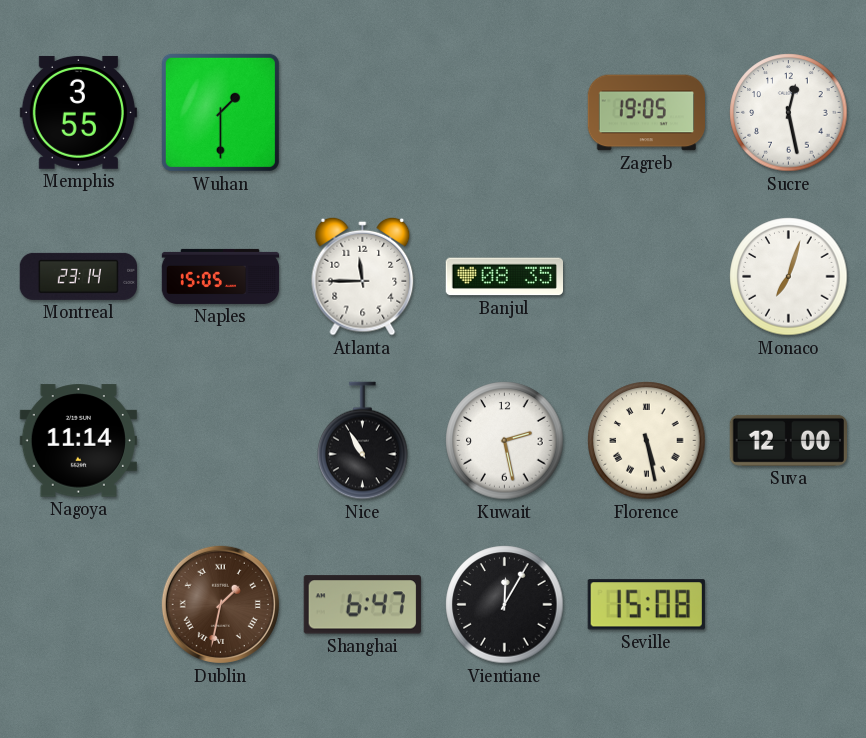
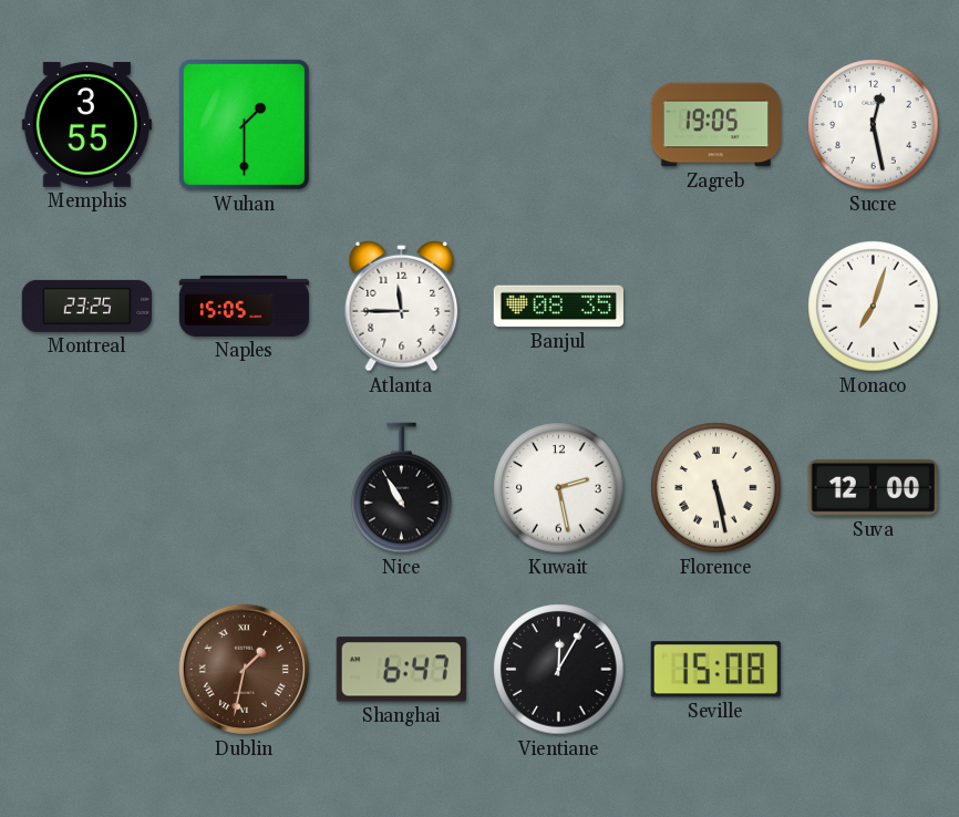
Montreal: 23:14 -> 23:25 (86, 306)
Nagoya: 11:14 -> none (78, 441)
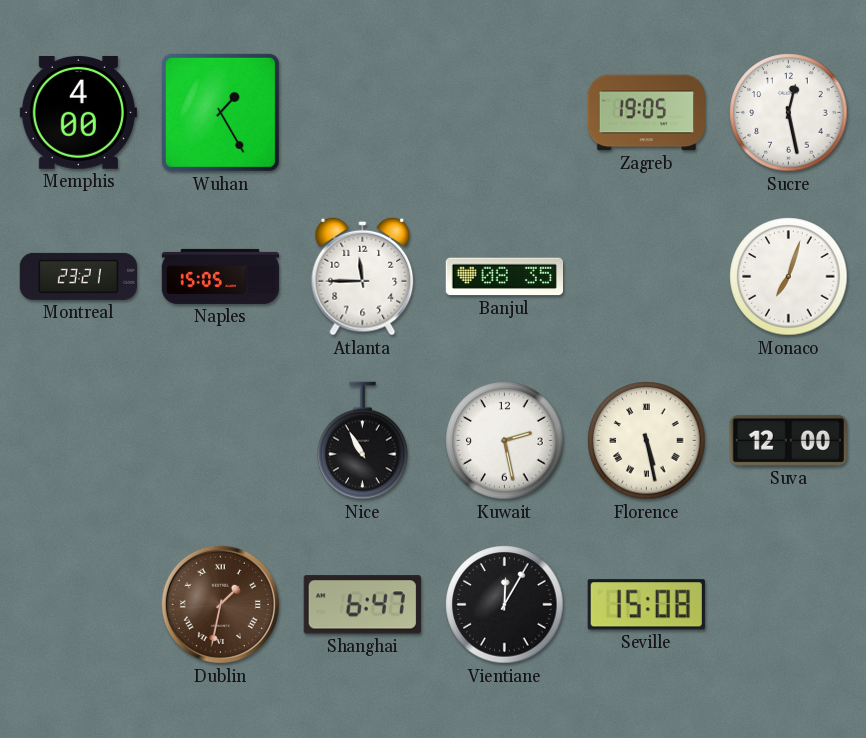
Memphis: 3:55 -> 4:00 (78, 112)
Wuhan: 1:30 -> 1:25 (220, 112)
Montreal: 23:25 -> 23:21 (78, 276)
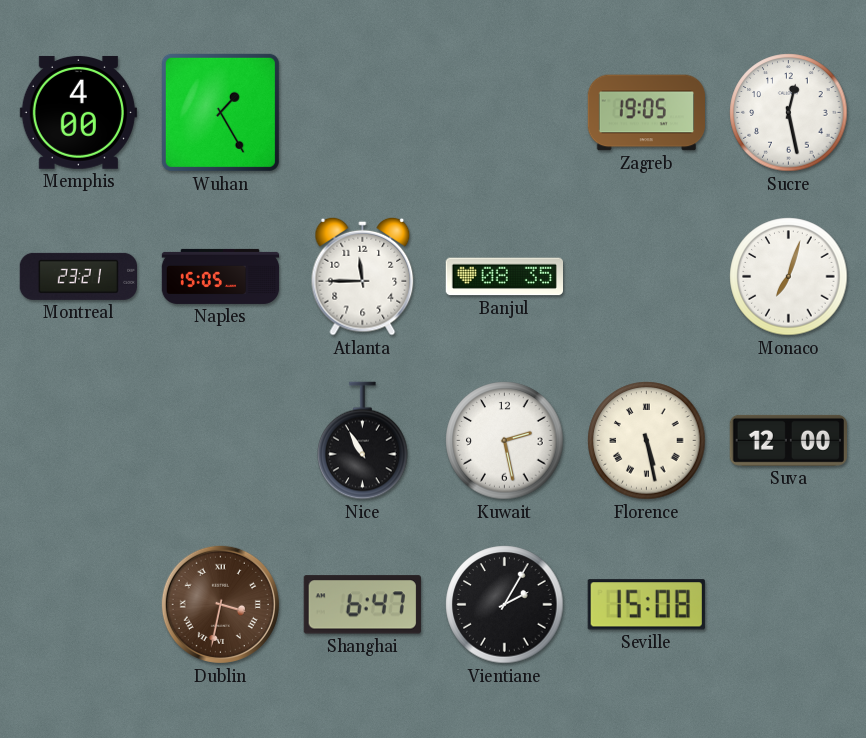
Dublin: 1:32 -> 3:32 (220, 604)
Vientiane: 12:05 -> 2:05 (505, 605)
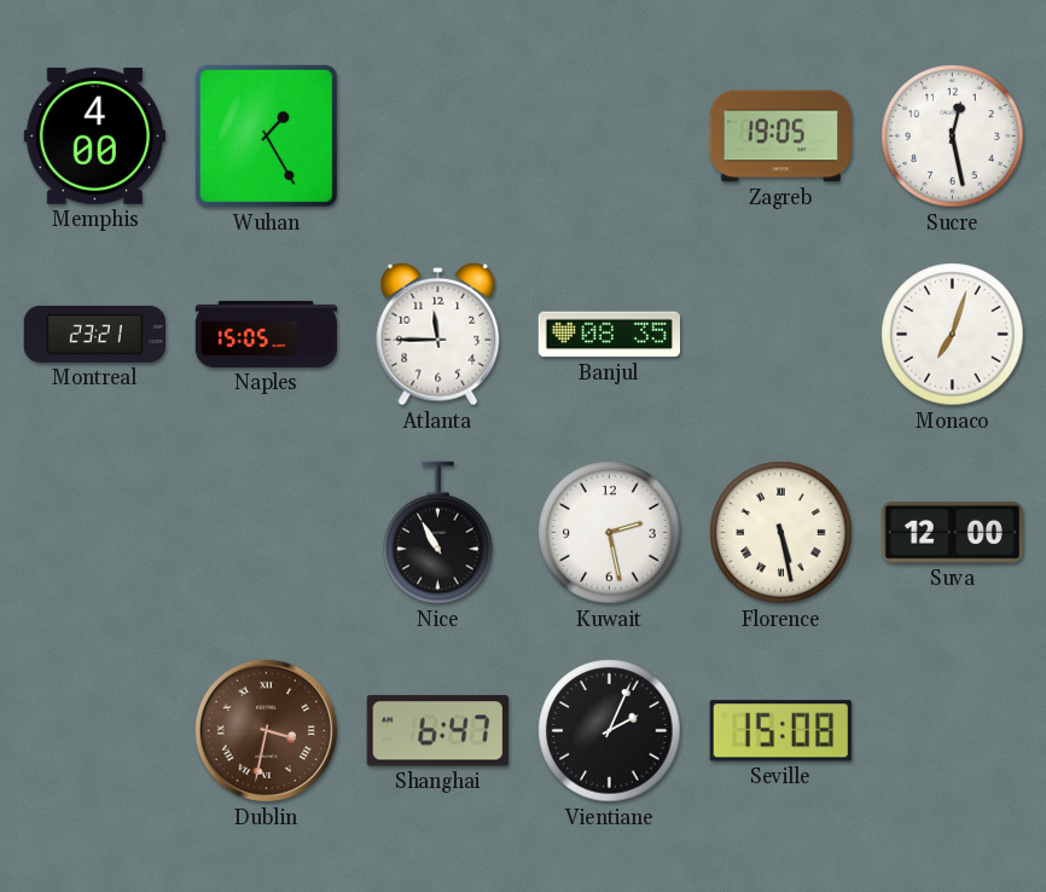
Vientiane: 2:05 -> 2:04 (610, 731)
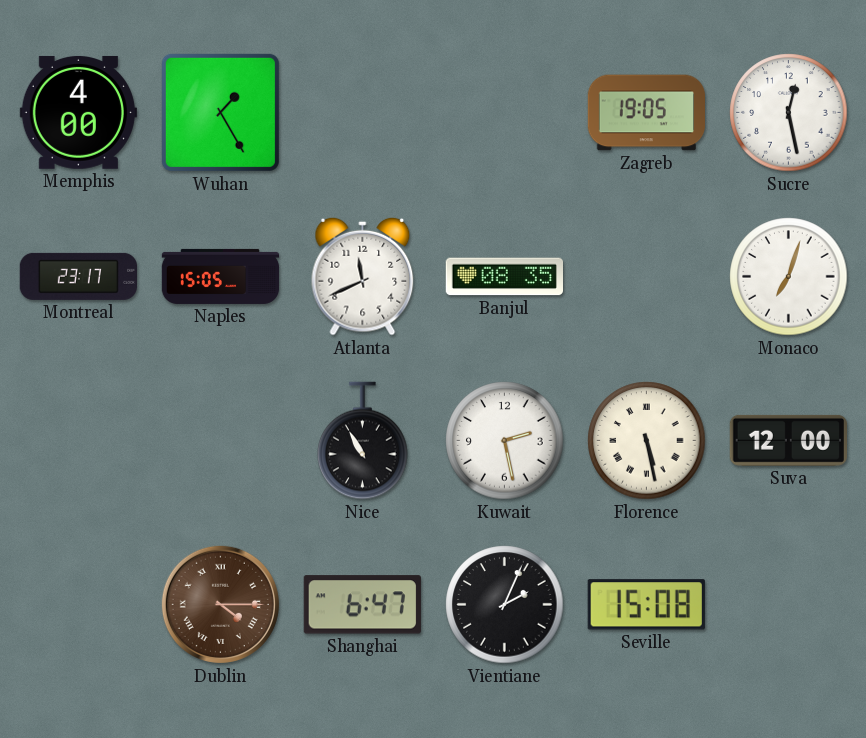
Montreal: 23:21 -> 23:17 (78, 276)
Atlanta: 11:45 -> 11:41 (363, 276)
Dublin: 3:32 -> 4:15 (220, 604)
